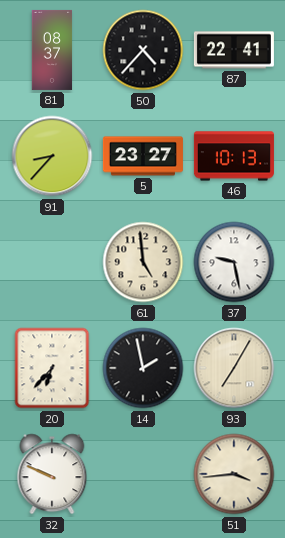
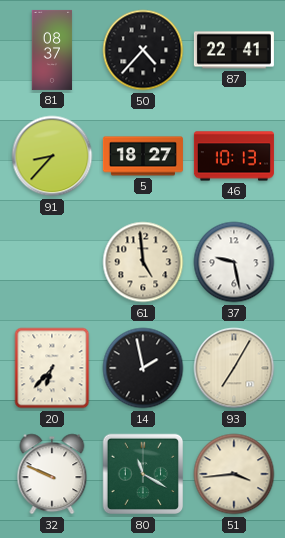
5: 23:27 -> 18:27 (143, 156)
80: none -> 11:20 (143, 474)
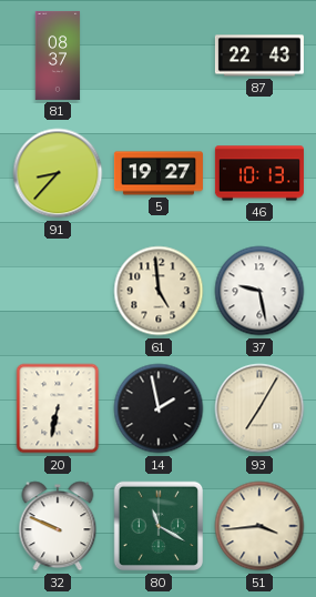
50: 4:37 -> none (143, 50)
87: 22:41 -> 22:43 (259, 55)
5: 18:27 -> 19:27 (159, 173)
20: 6:37 -> 6:32 (58, 408)
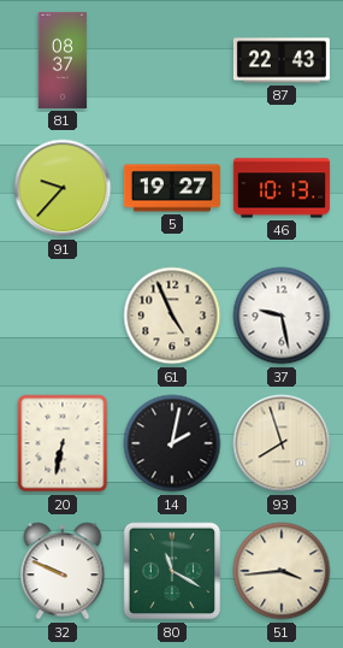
91: 8:37 -> 9:37 (63, 188)
61: 4:59 -> 4:56 (172, 316)
14: 1:58 -> 2:02 (172, 443)
93: 7:05 -> 7:57 (282, 443)
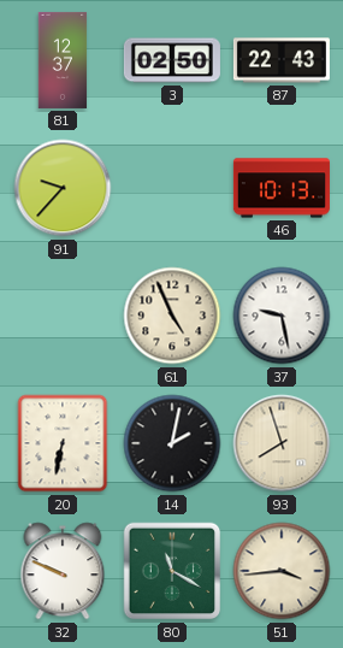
81: 08:37 -> 12:37 (63, 60)
3: none -> 02:50 (172, 60)
5: 19:27 -> none (172, 188)
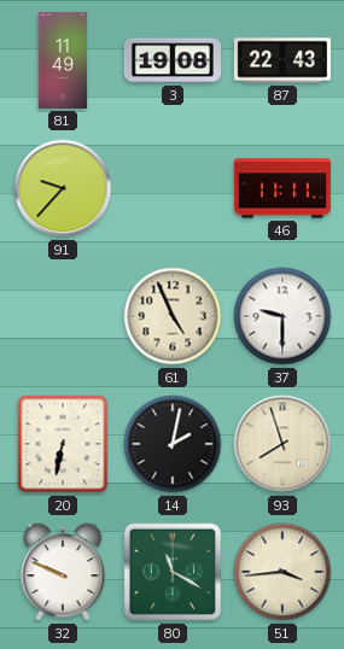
81: 12:37 -> 11:49 (63, 60)
3: 02:50 -> 19:08 (173, 60)
46: 10:13 -> 11:11 (282, 188)
37: 9:28 -> 9:30 (282, 316)
